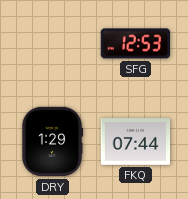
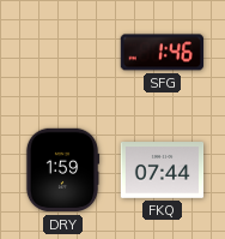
SFG: 12:53 -> 1:46 (162, 53)
DRY: 1:29 -> 1:59 (62, 171)
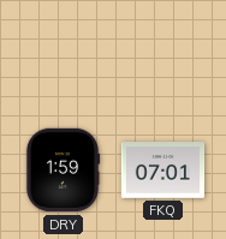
SFG: 1:46 -> none (162, 53)
FKQ: 07:44 -> 07:01 (163, 171)
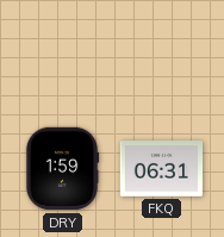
FKQ: 07:01 -> 06:31 (162, 169)
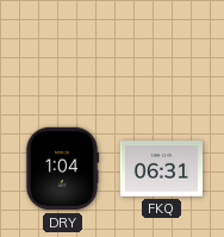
DRY: 1:59 -> 1:04 (62, 169)
